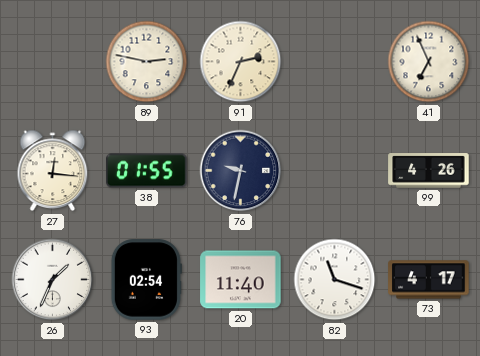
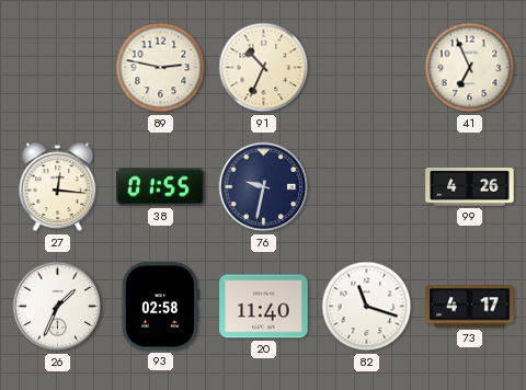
91: 2:34 -> 10:34 (264, 68)
93: 02:54 -> 02:58 (160, 307)
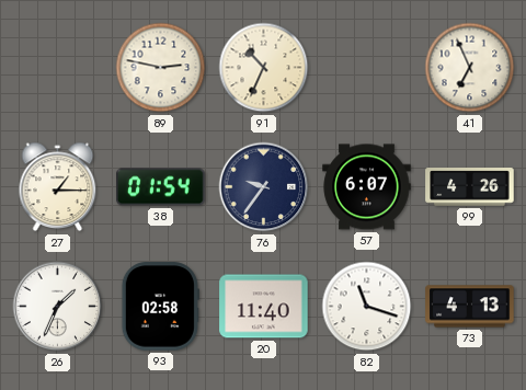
27: 12:16 -> 1:15 (58, 187)
38: 01:55 -> 01:54 (161, 187)
76: 9:32 -> 9:36 (264, 187)
57: none -> 6:07 (367, 187)
73: 4:17 -> 4:13 (470, 307)
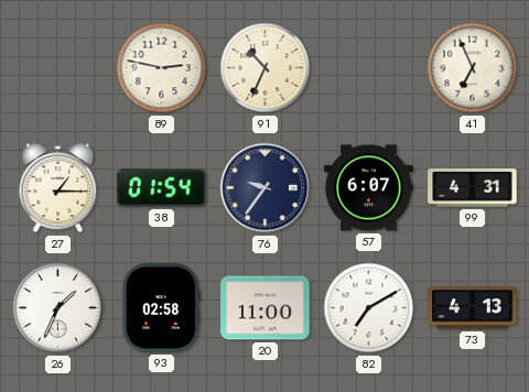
99: 4:26 -> 4:31 (473, 188)
20: 11:40 -> 11:00 (266, 308)
82: 11:18 -> 7:10 (369, 308)
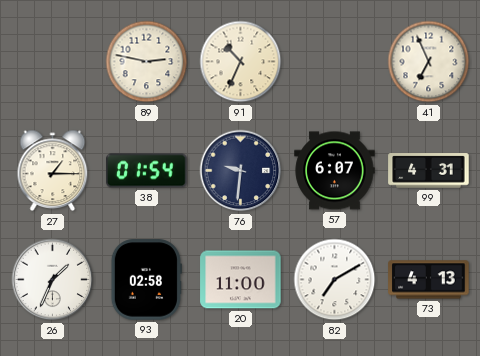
76: 9:36 -> 9:31 (241, 171)
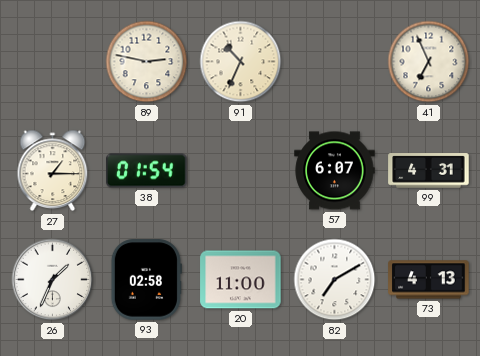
76: 9:31 -> none (241, 171)
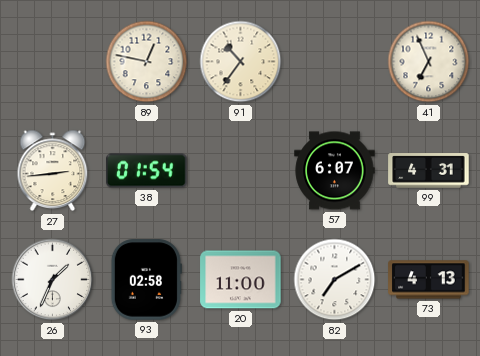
89: 2:47 -> 12:47 (147, 62)
91: 10:34 -> 10:36 (241, 62)
27: 1:15 -> 2:44 (53, 171)
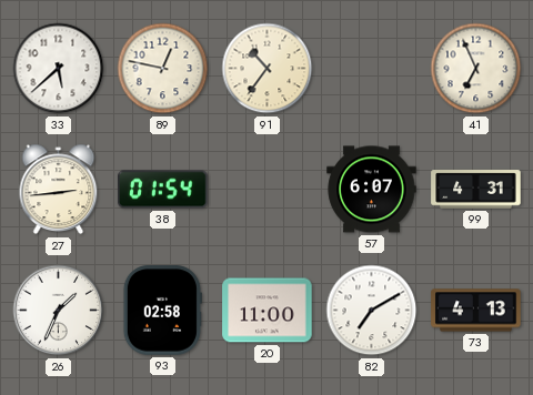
33: none -> 5:38 (59, 69)
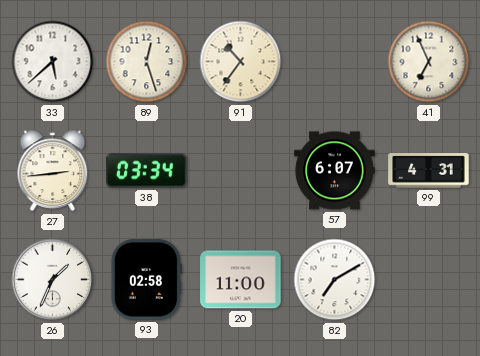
89: 12:47 -> 12:27 (147, 62)
38: 01:54 -> 03:34 (147, 171)
73: 4:13 -> none (476, 311)
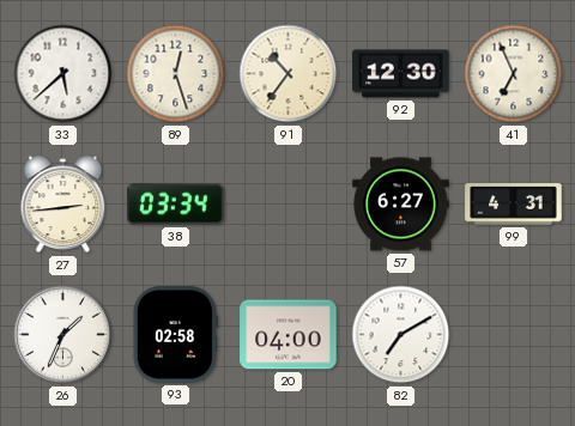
92: none -> 12:30 (401, 74)
57: 6:07 -> 6:27 (401, 205)
20: 11:00 -> 04:00 (289, 335)
